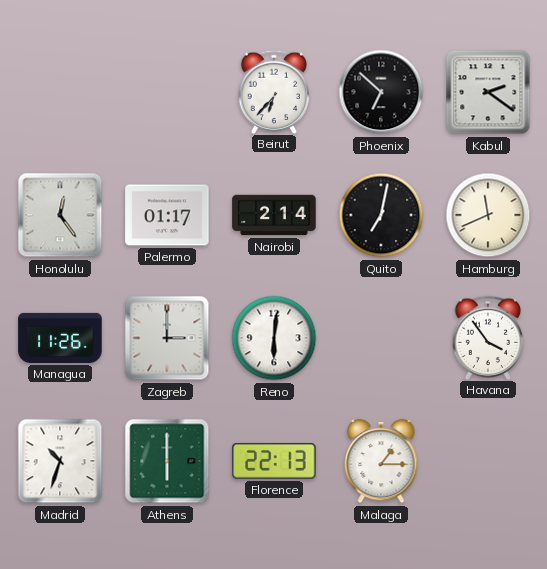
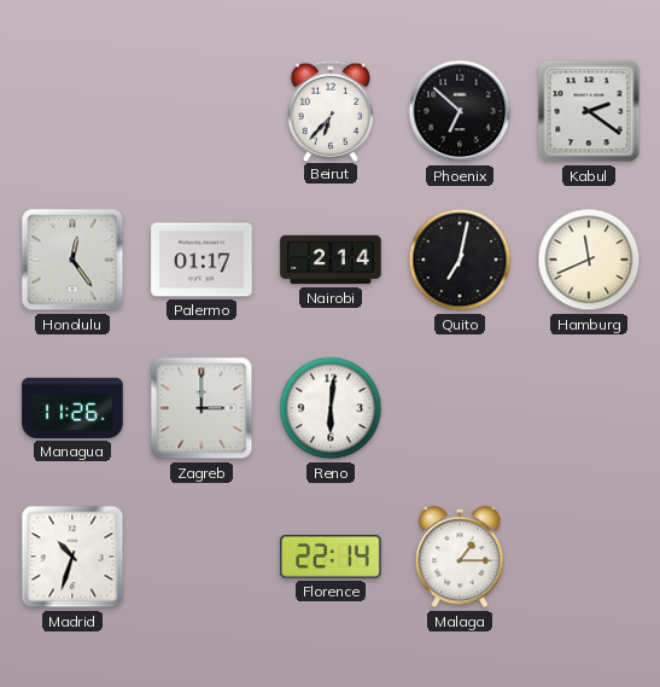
Havana: 3:54 -> none (488, 337)
Athens: 6:00 -> none (167, 461)
Florence: 22:13 -> 22:14 (331, 557)
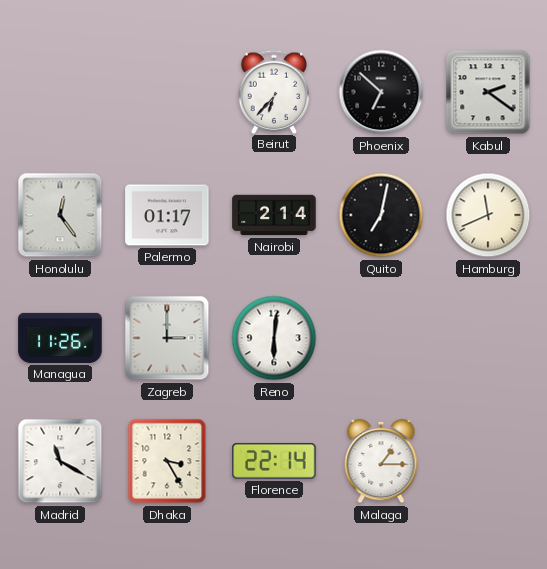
Madrid: 10:33 -> 11:20 (60, 461)
Dhaka: none -> 3:25 (167, 461)
